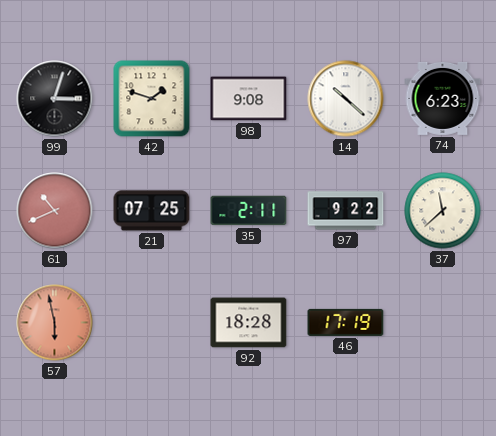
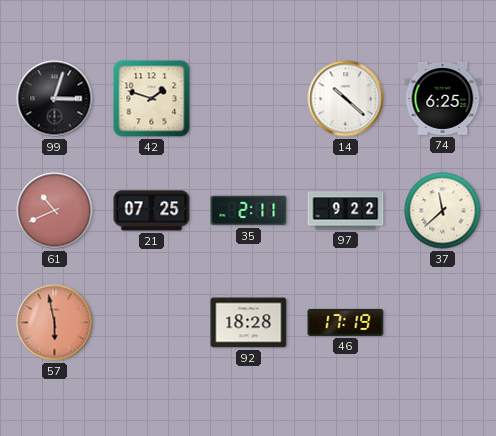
98: 9:08 -> none (249, 99)
74: 6:23 -> 6:25 (443, 98)
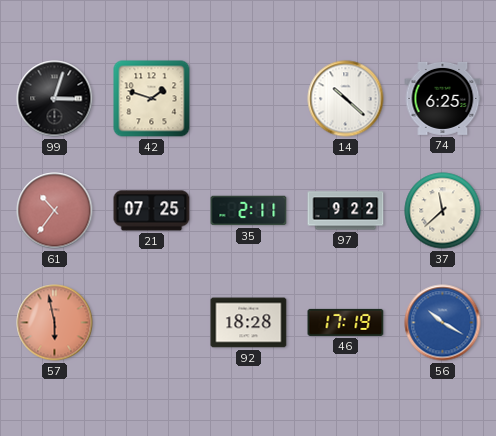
61: 10:41 -> 10:36 (55, 211)
56: none -> 10:20 (443, 323)
